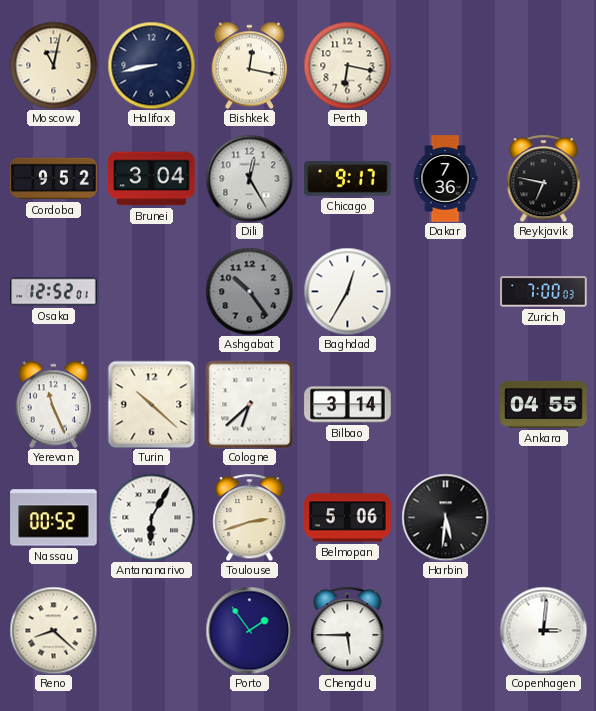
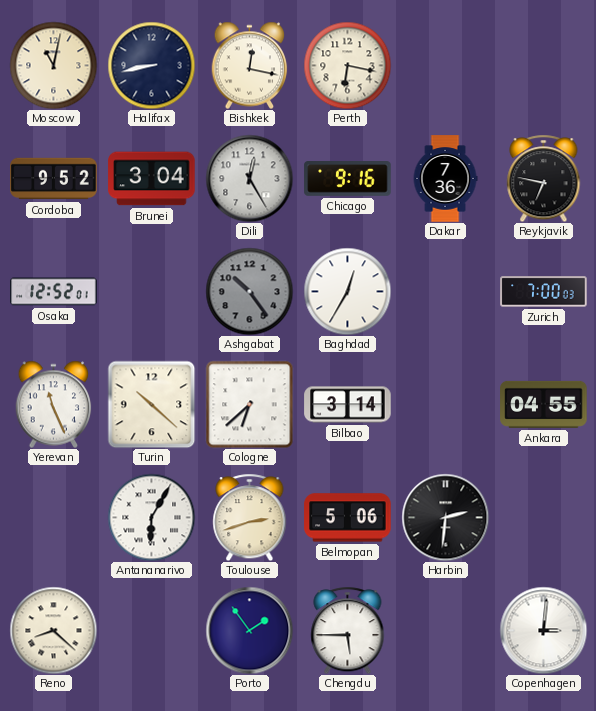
Chicago: 9:17 -> 9:16 (348, 179)
Nassau: 00:52 -> none (54, 518)
Harbin: 5:31 -> 2:31 (445, 517)
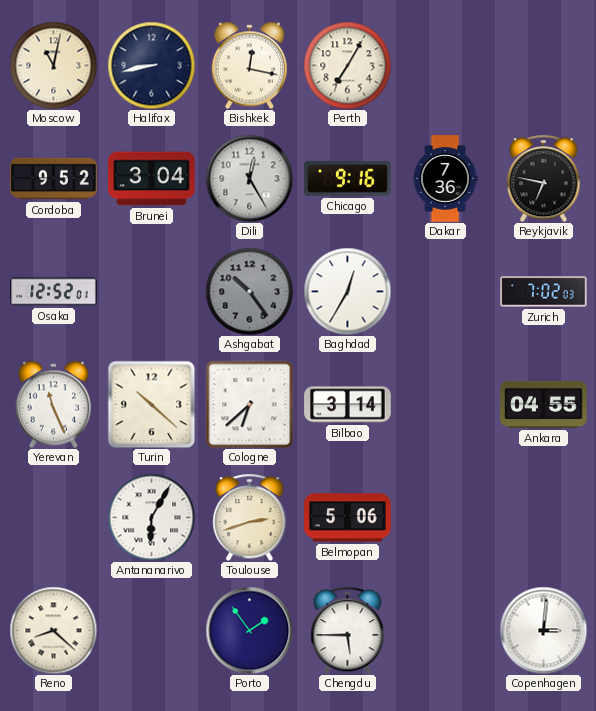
Perth: 6:17 -> 7:05 (347, 65)
Zurich: 7:00 -> 7:02 (544, 292)
Harbin: 2:31 -> none (445, 517)
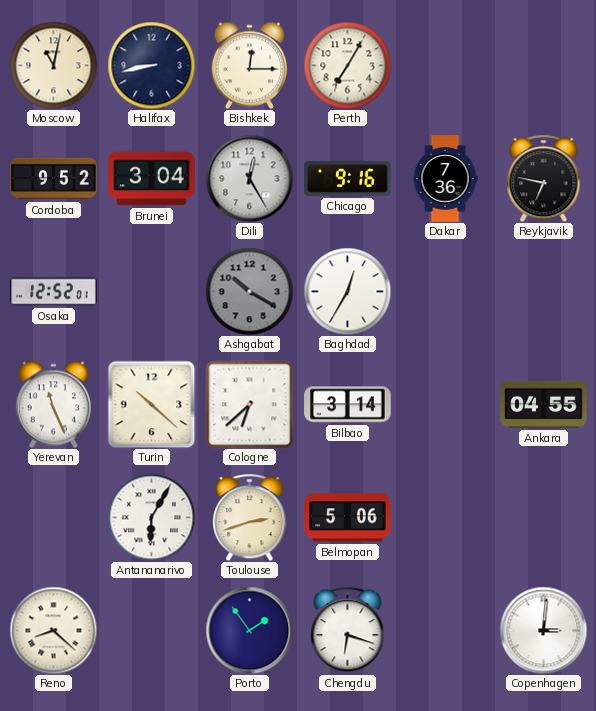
Bishkek: 12:17 -> 12:15 (250, 65)
Ashgabat: 10:24 -> 10:20 (249, 291)
Zurich: 7:02 -> none (544, 292)
Chengdu: 5:45 -> 6:18 (348, 630)
